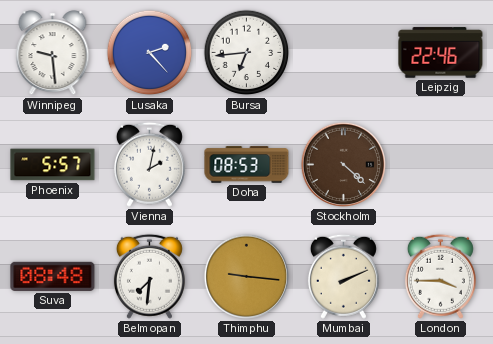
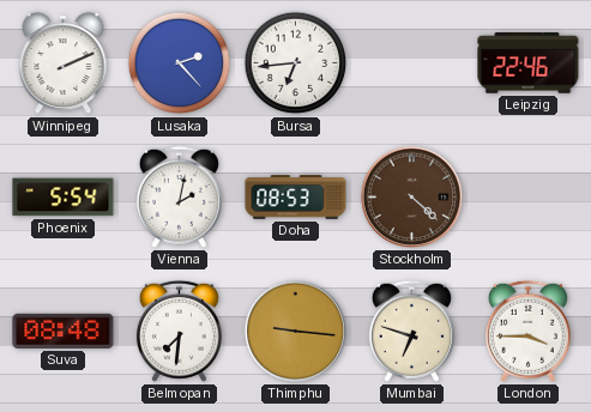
Winnipeg: 9:29 -> 2:11 (64, 63)
Phoenix: 5:57 -> 5:54 (64, 198)
Mumbai: 2:11 -> 6:48 (411, 331)
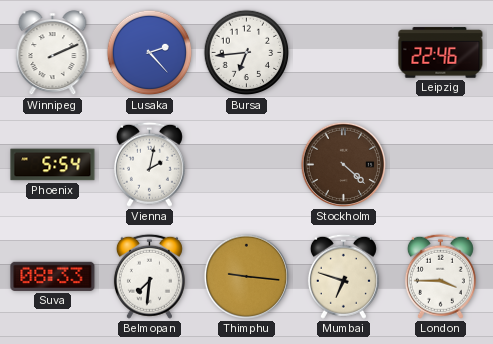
Doha: 08:53 -> none (296, 198)
Suva: 08:48 -> 08:33 (53, 276)
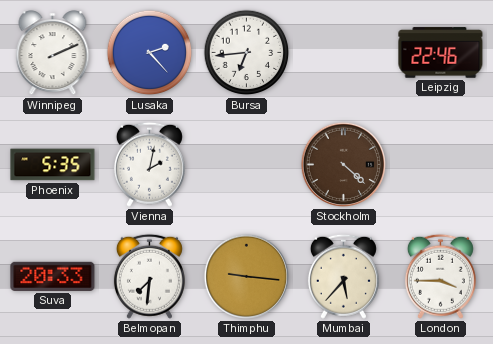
Phoenix: 5:54 -> 5:35 (53, 165)
Suva: 08:33 -> 20:33 (53, 276)
Mumbai: 6:48 -> 5:37 (343, 276)
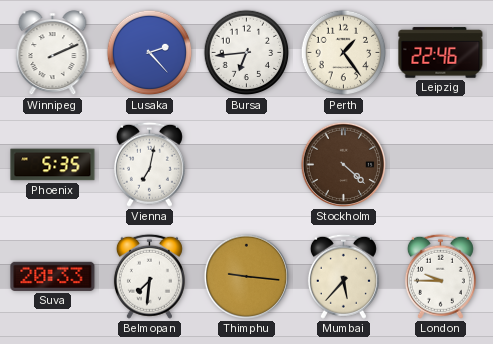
Perth: none -> 1:24 (344, 53)
Vienna: 2:02 -> 7:02 (149, 164)
London: 3:45 -> 9:45 (440, 276)
